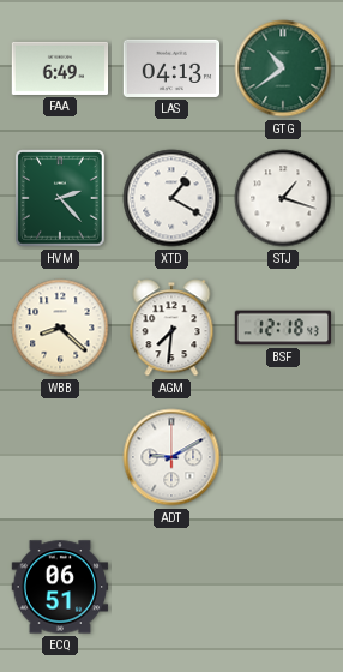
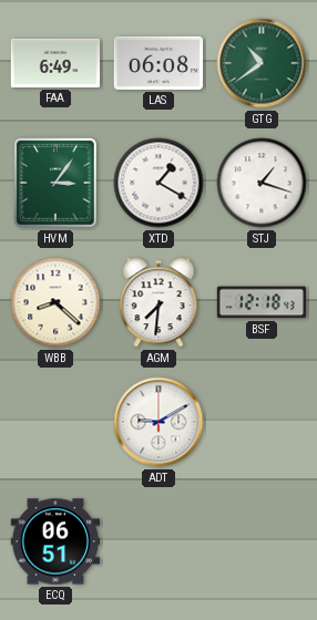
LAS: 04:13 -> 06:08 (158, 63)
HVM: 2:23 -> 3:06 (55, 183)
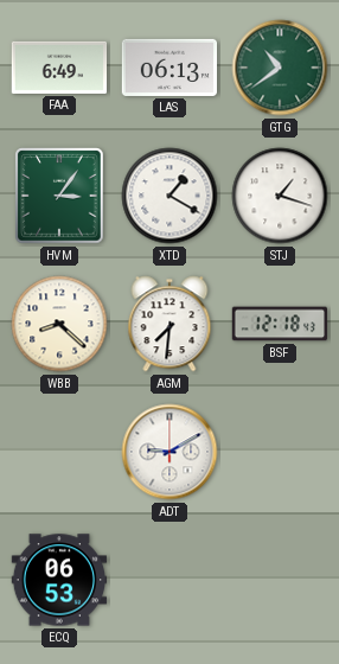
LAS: 06:08 -> 06:13 (170, 68)
ECQ: 06:51 -> 06:53 (59, 580)
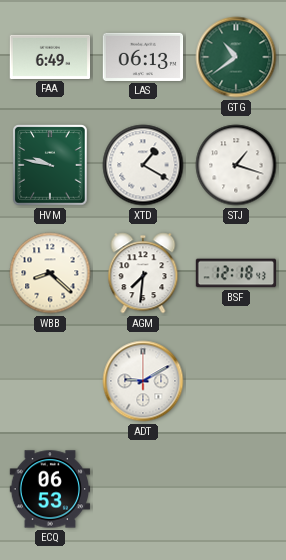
HVM: 3:06 -> 9:47 (50, 165)
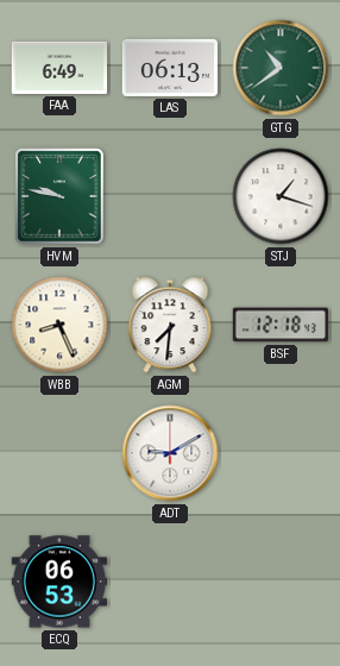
XTD: 1:20 -> none (143, 165)
WBB: 8:22 -> 8:26 (59, 325)
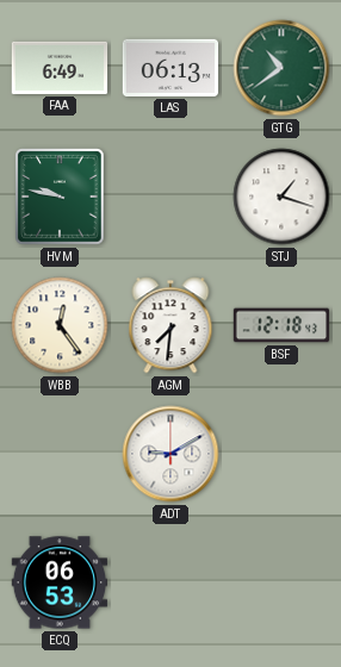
WBB: 8:26 -> 12:24 (60, 325)
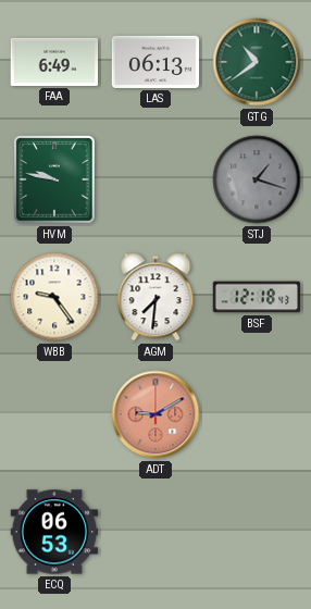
STJ dial: white -> grey (257, 179)
WBB: 12:24 -> 9:24 (54, 297)
ADT dial: white -> salmon (155, 414)
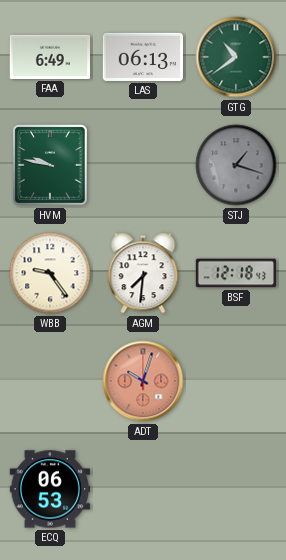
ADT: 9:10 -> 10:03 (143, 381)
